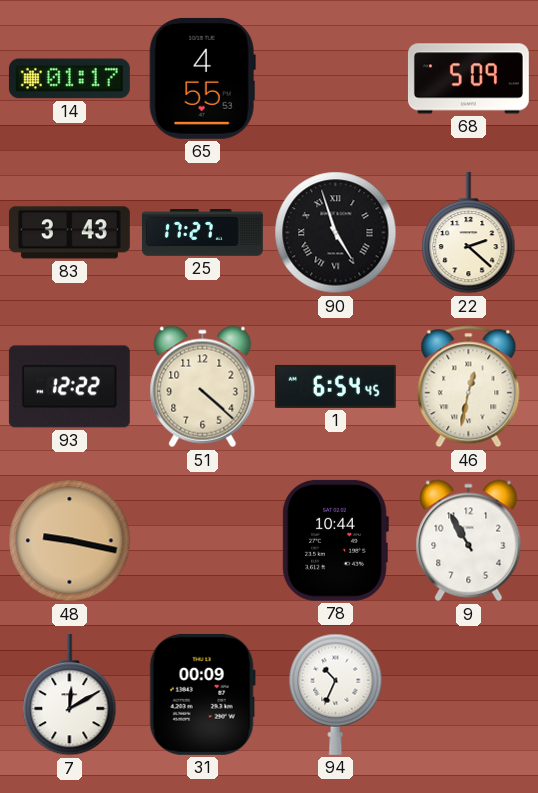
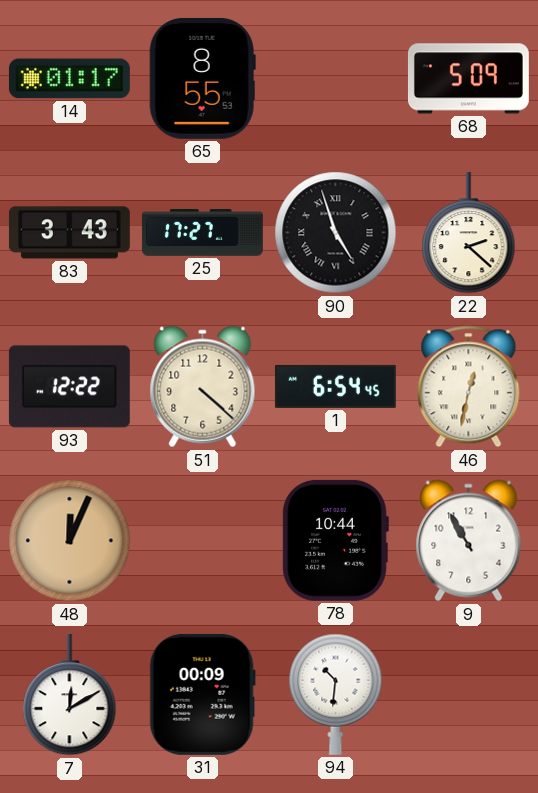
65: 4:55 -> 8:55 (202, 78)
48: 9:17 -> 12:04 (70, 541)
94: 10:34 -> 10:31 (336, 694)
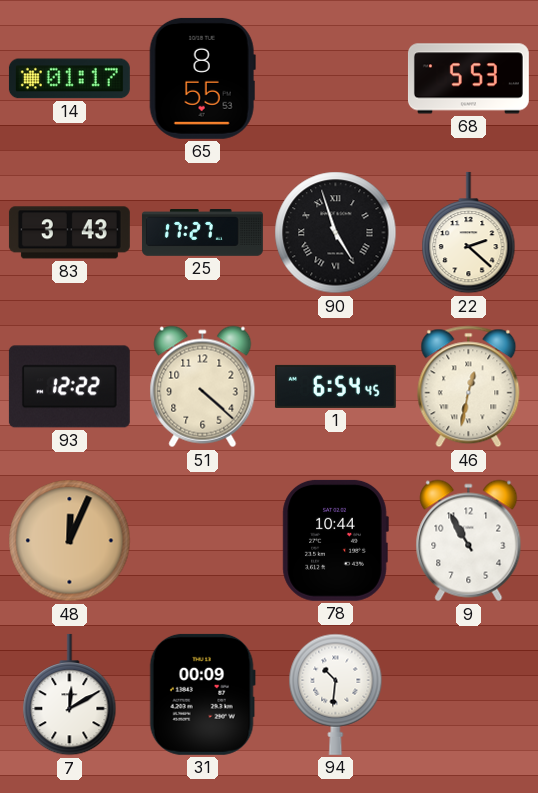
68: 5:09 -> 5:53 (468, 79)
